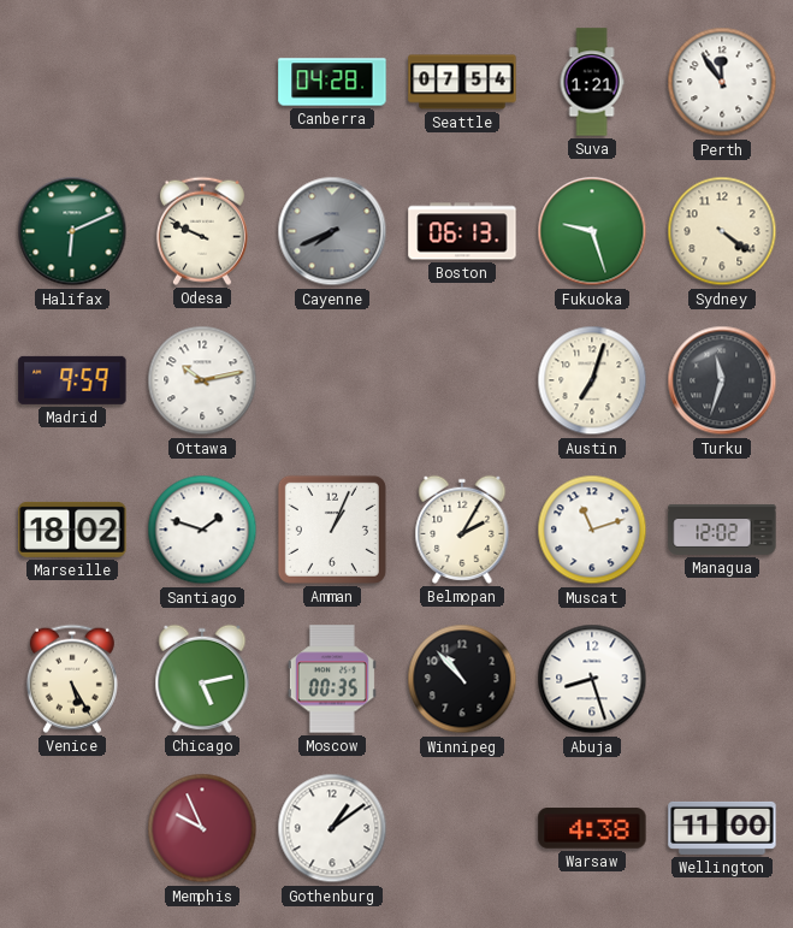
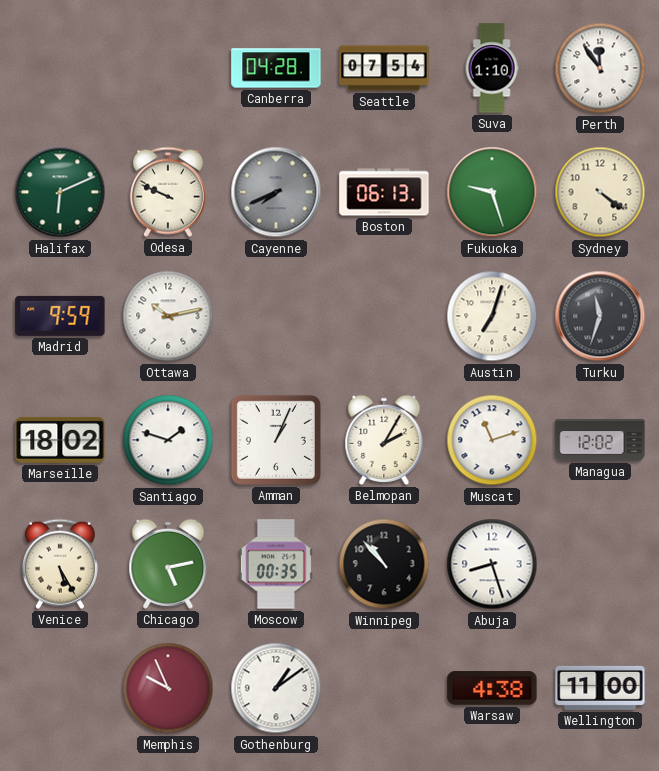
Suva: 1:21 -> 1:10 (492, 68)
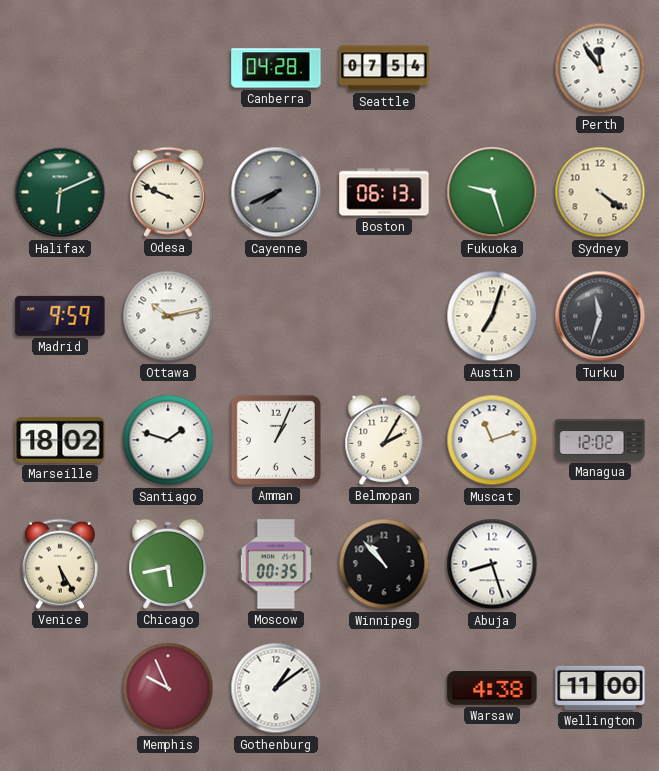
Suva: 1:10 -> none (492, 68)
Chicago: 5:13 -> 5:43 (168, 564)
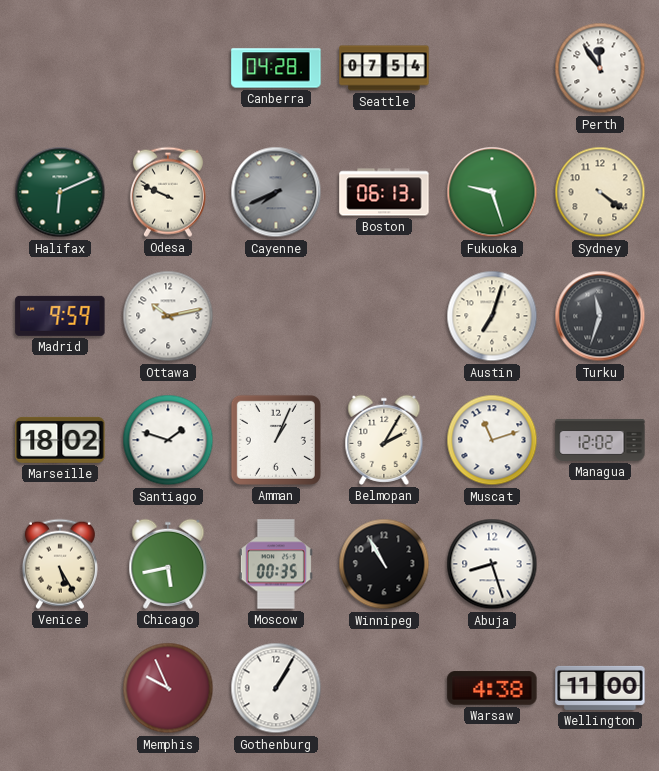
Winnipeg: 10:53 -> 10:55 (384, 564)
Gothenburg: 1:09 -> 1:05 (276, 688)
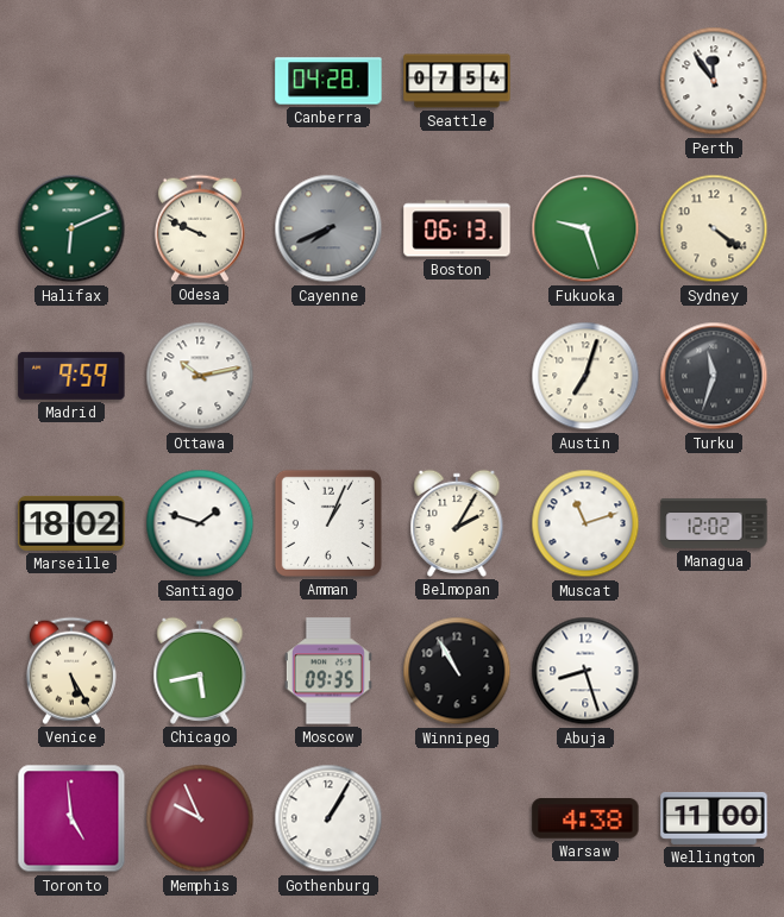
Moscow: 00:35 -> 09:35 (328, 671)
Toronto: none -> 4:59 (71, 818)
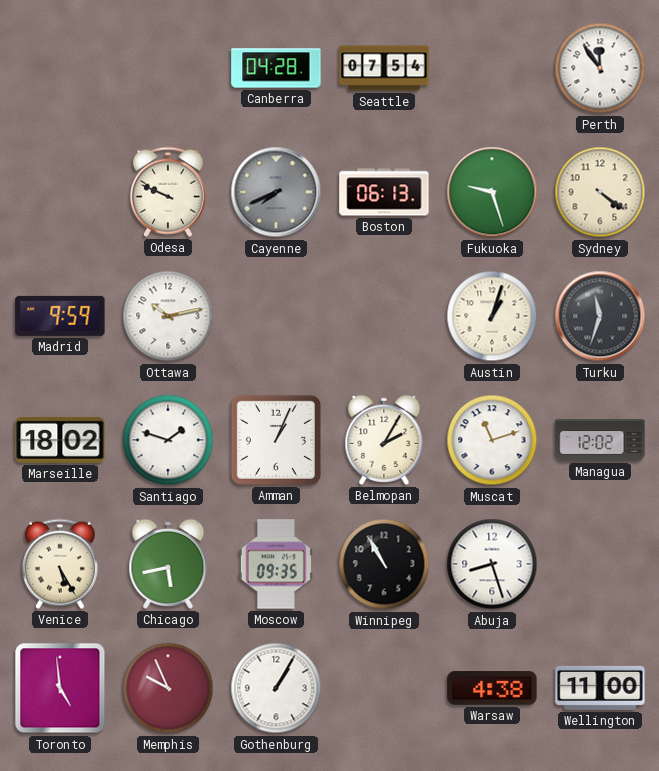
Halifax: 6:11 -> none (71, 228)
Austin: 7:03 -> 1:03 (492, 316)
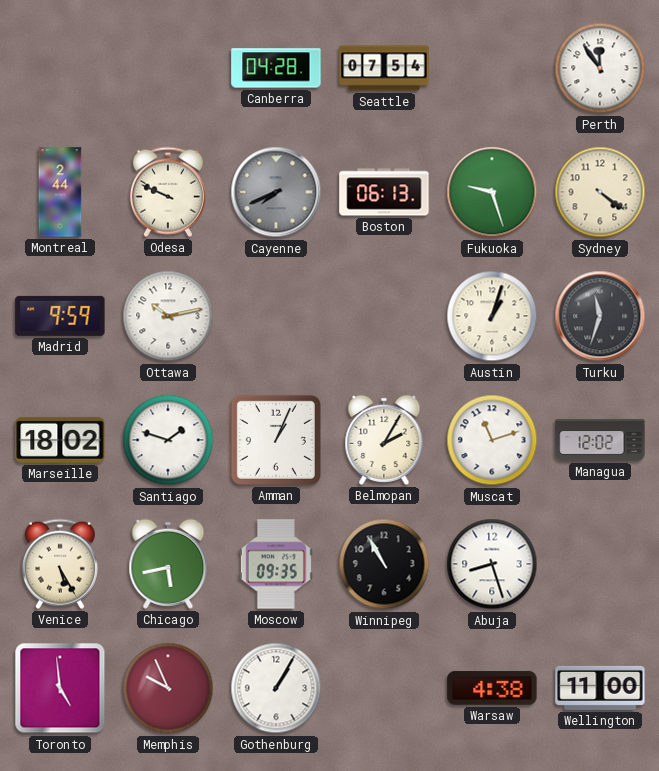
Montreal: none -> 2:44 (60, 192)
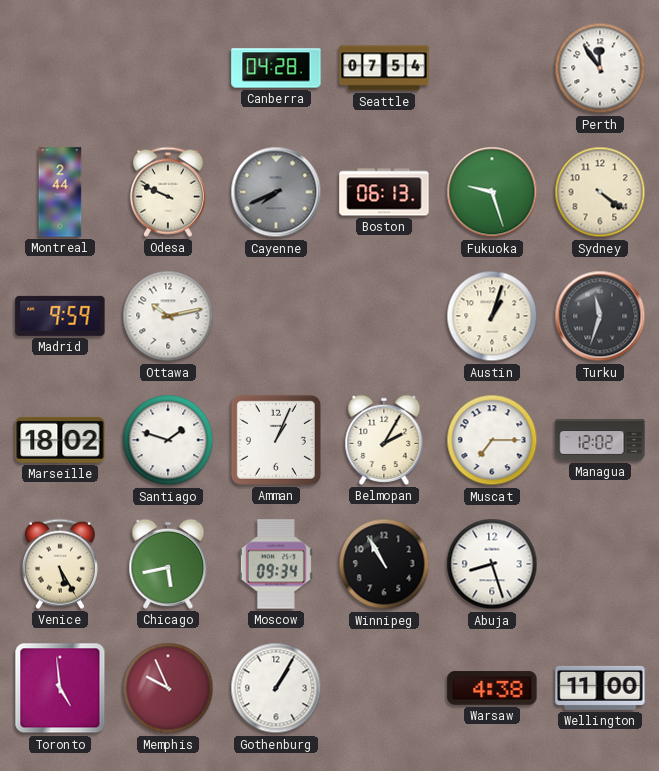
Muscat: 11:12 -> 7:15 (492, 440)
Moscow: 09:35 -> 09:34 (276, 564)
